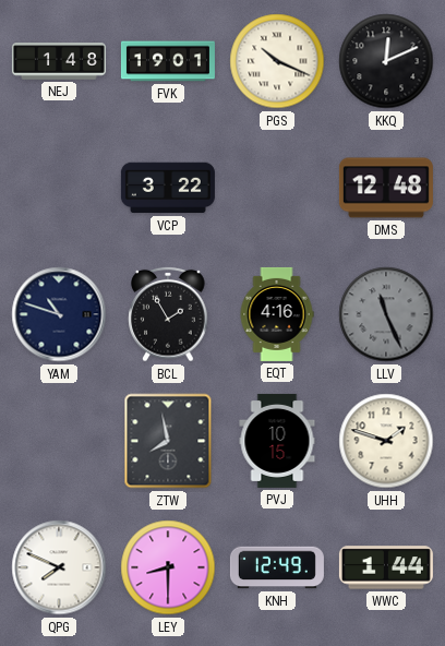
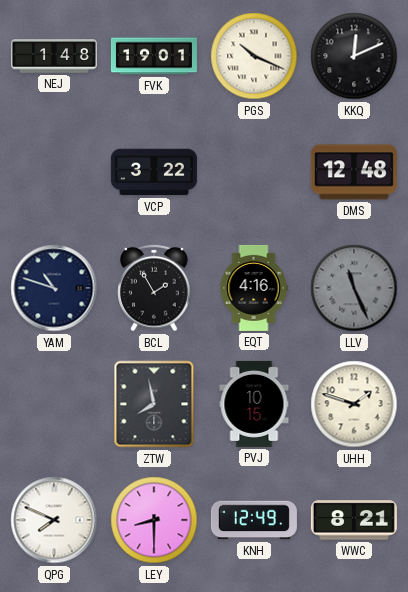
WWC: 1:44 -> 8:21 (354, 520)
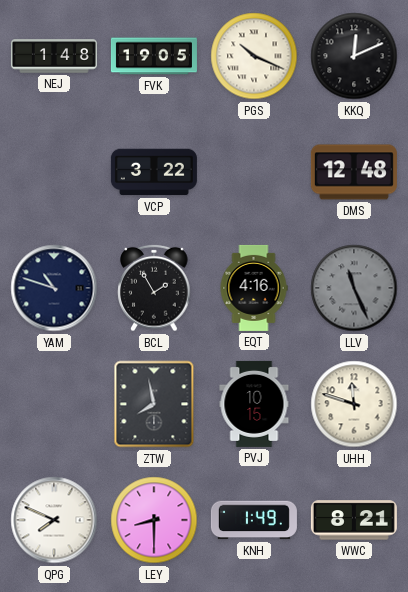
FVK: 19:01 -> 19:05 (154, 56)
UHH: 1:48 -> 11:48 (354, 404)
KNH: 12:49 -> 1:49 (254, 520)
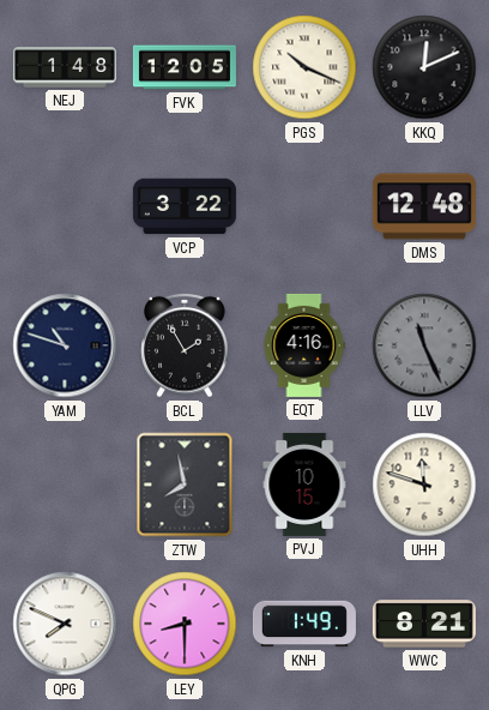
FVK: 19:05 -> 12:05 (185, 67)
